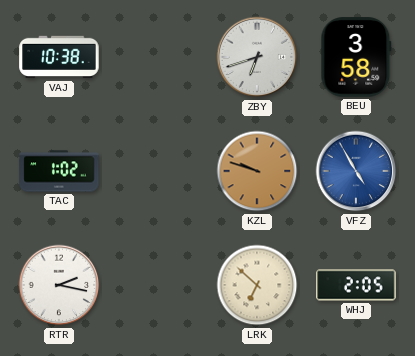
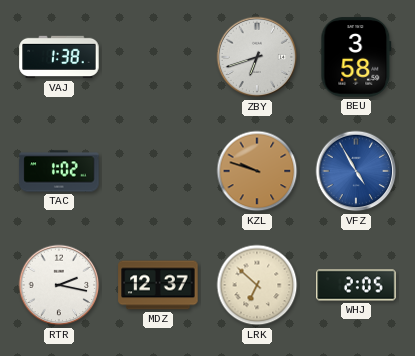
VAJ: 10:38 -> 1:38 (59, 57)
MDZ: none -> 12:37 (158, 285)
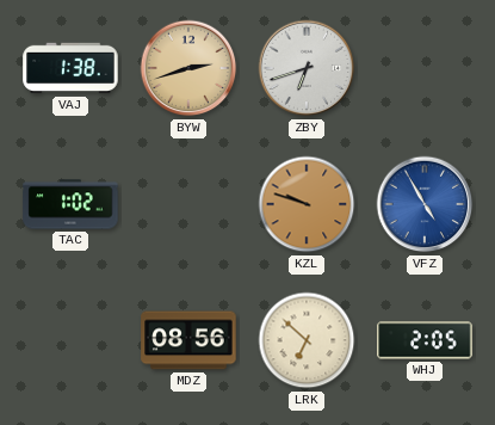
BYW: none -> 2:42 (188, 68)
BEU: 3:58 -> none (356, 57)
RTR: 2:17 -> none (59, 285)
MDZ: 12:37 -> 08:56 (188, 340)
